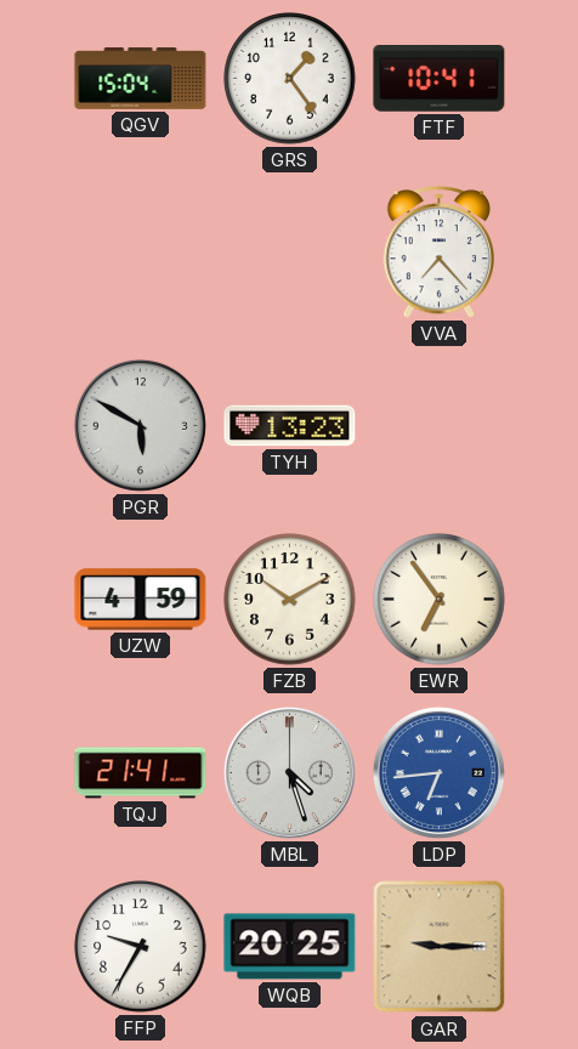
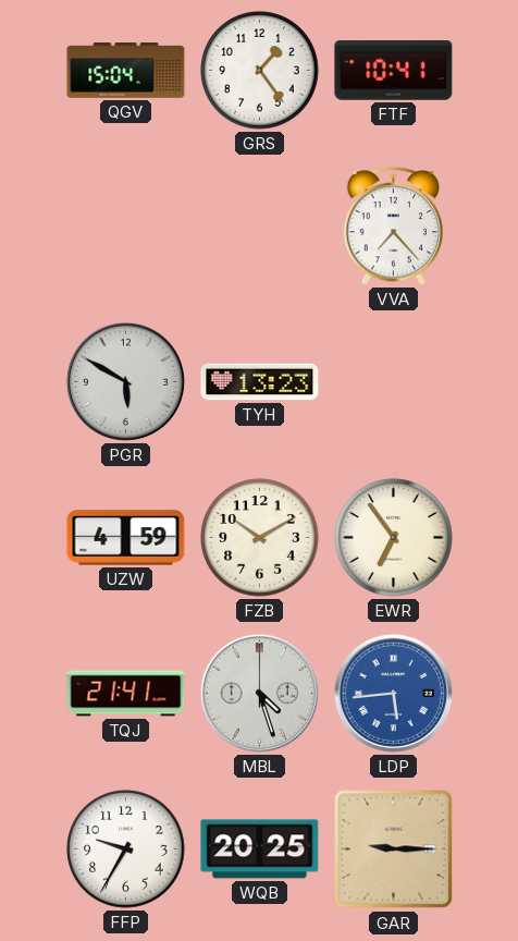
LDP: 6:44 -> 5:44 (393, 693)
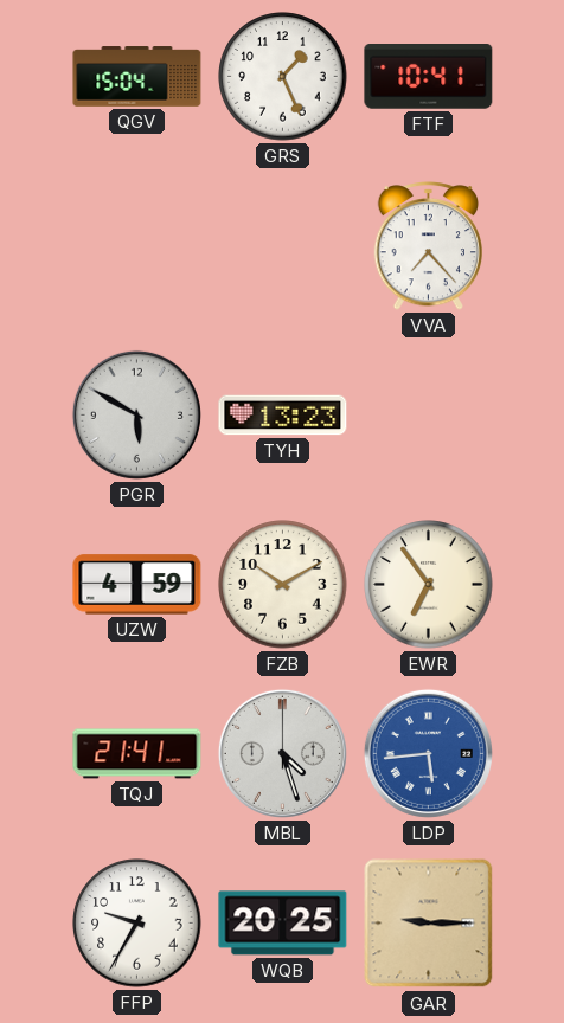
GRS: 1:24 -> 1:26 (283, 77)
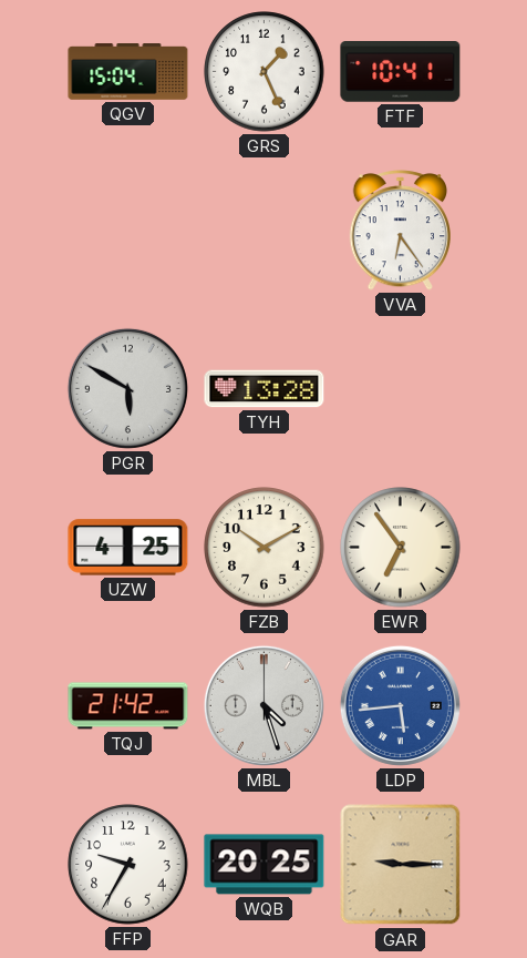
VVA: 7:23 -> 6:24 (400, 231)
TYH: 13:23 -> 13:28 (265, 389)
UZW: 4:59 -> 4:25 (128, 548)
TQJ: 21:41 -> 21:42 (128, 706)
